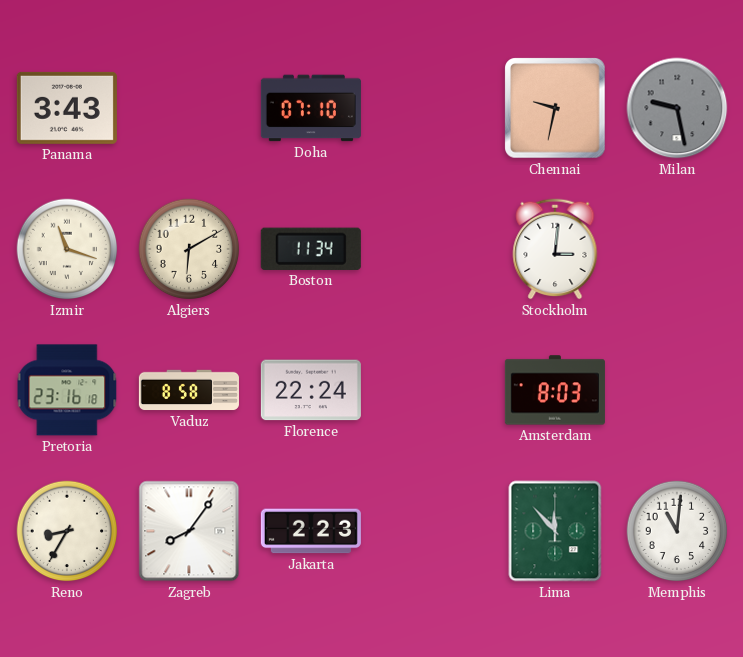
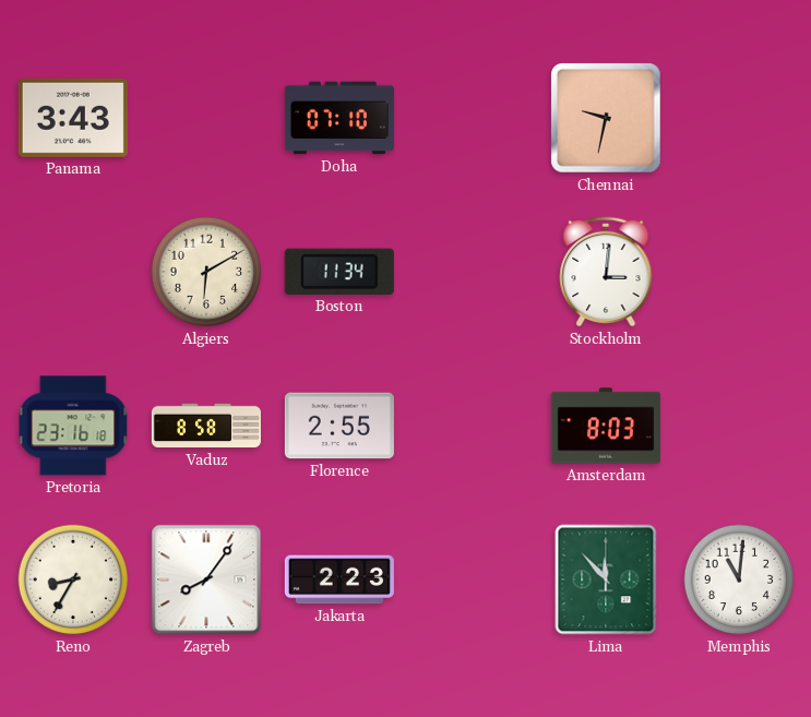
Milan: 9:28 -> none (677, 108)
Izmir: 11:18 -> none (67, 249)
Florence: 22:24 -> 2:55 (339, 426)
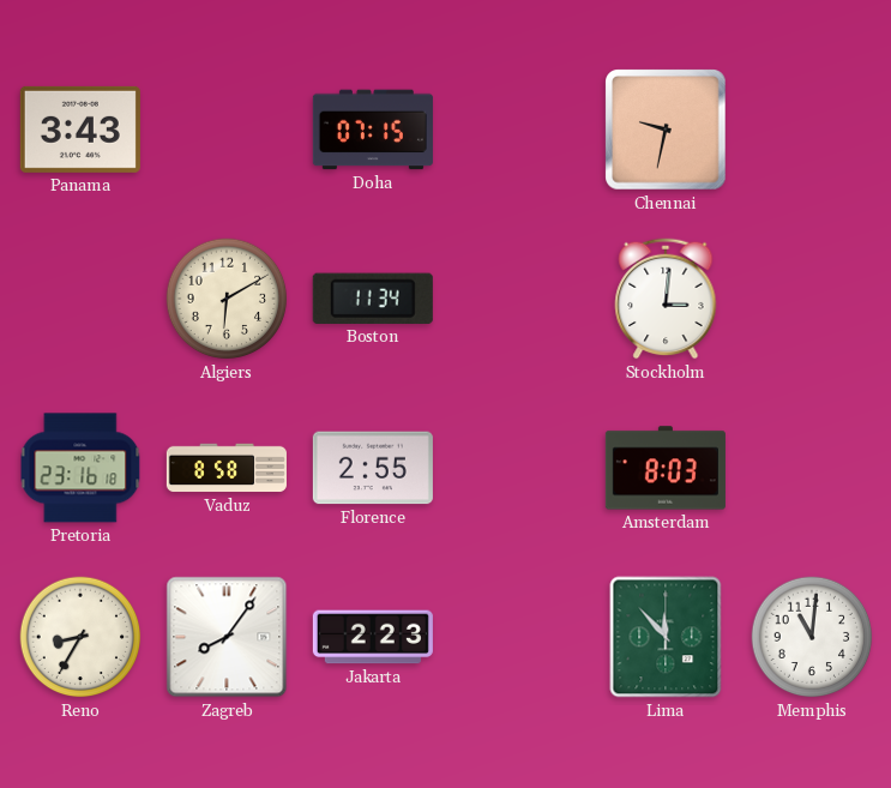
Doha: 07:10 -> 07:15 (373, 130)
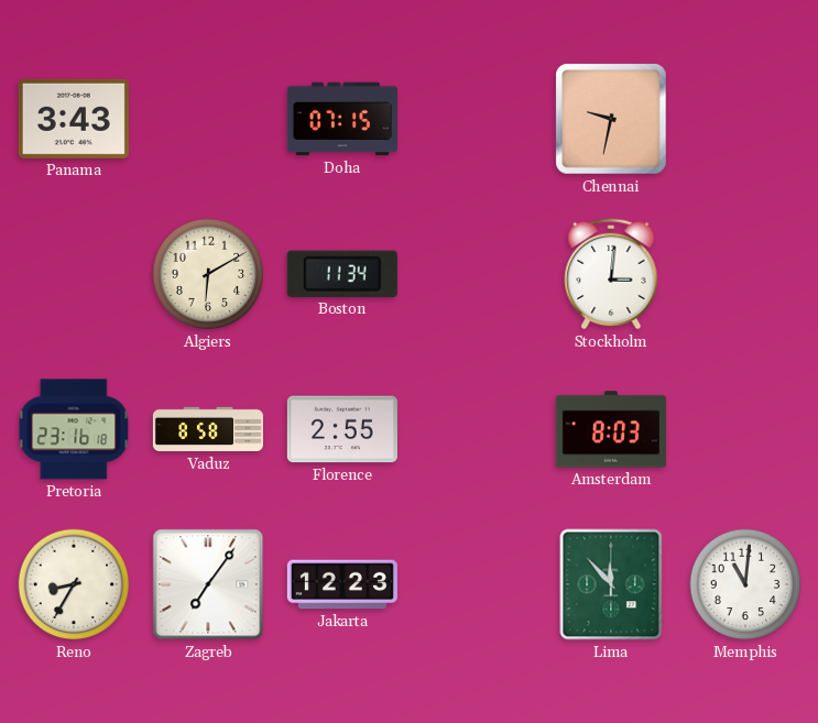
Zagreb: 8:06 -> 7:06 (208, 584)
Jakarta: 2:23 -> 12:23 (342, 584)
